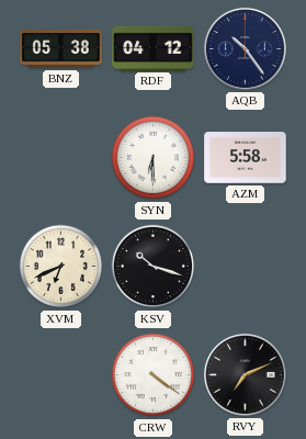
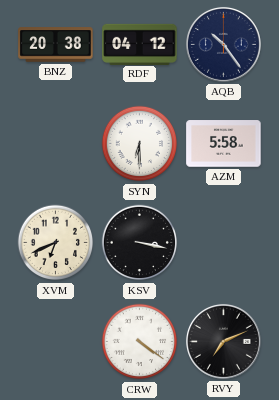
BNZ: 05:38 -> 20:38 (56, 45)
KSV: 10:18 -> 3:17 (140, 243)
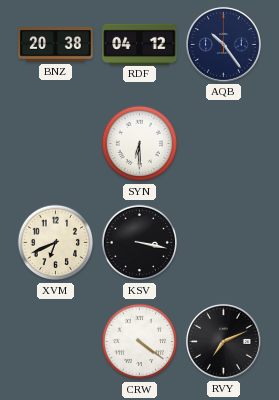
AZM: 5:58 -> none (224, 144)
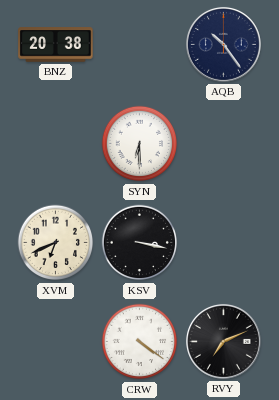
RDF: 04:12 -> none (140, 44)
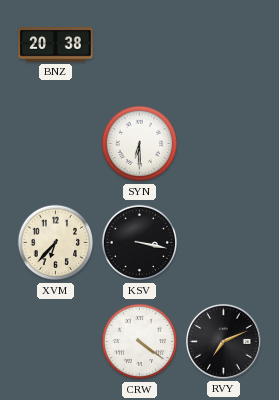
AQB: 10:24 -> none (223, 44)
XVM: 6:41 -> 6:37 (56, 243)
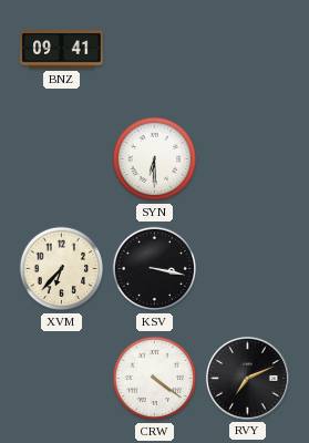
BNZ: 20:38 -> 09:41 (62, 50)
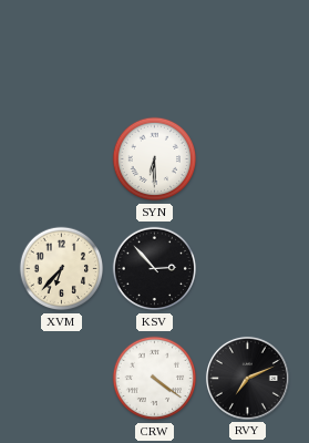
BNZ: 09:41 -> none (62, 50)
KSV: 3:17 -> 2:53 (155, 269)
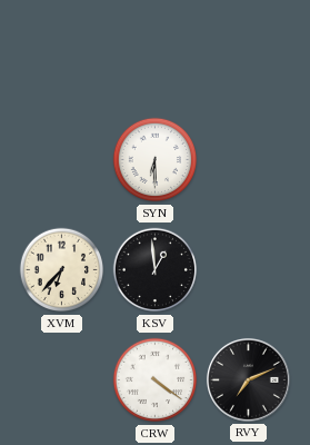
KSV: 2:53 -> 12:59 (156, 270)
